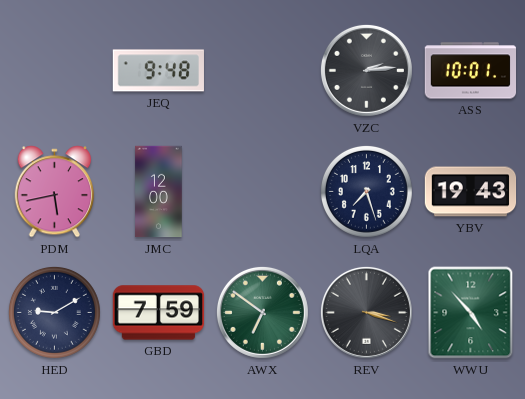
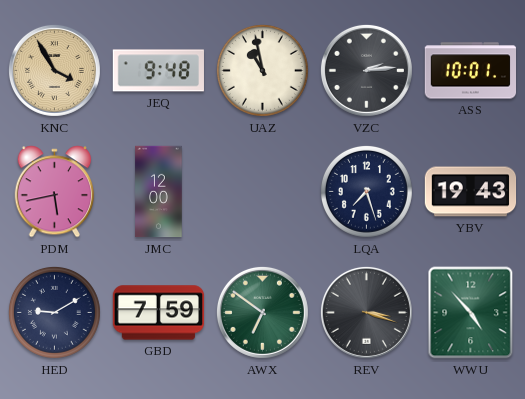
KNC: none -> 3:55 (54, 70)
UAZ: none -> 10:58 (262, 70)
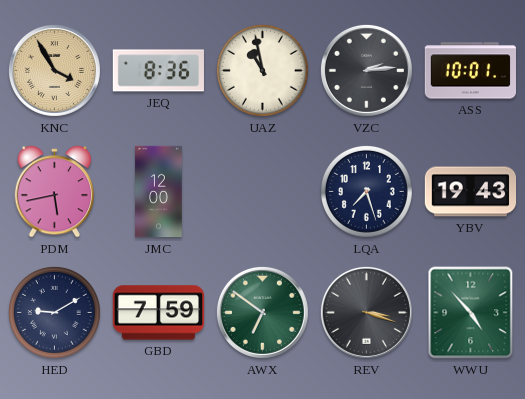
JEQ: 9:48 -> 8:36 (158, 71)
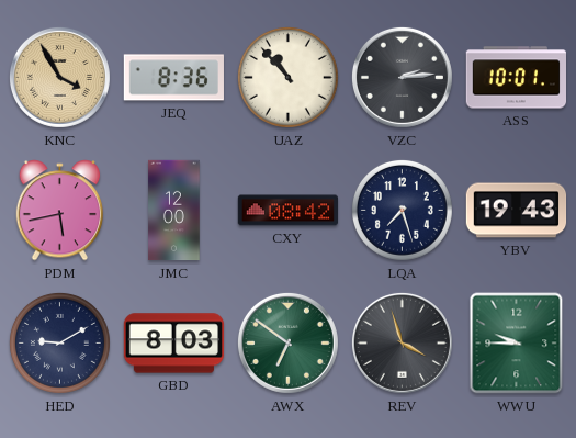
UAZ: 10:58 -> 10:53 (287, 77)
CXY: none -> 08:42 (289, 211)
GBD: 7:59 -> 8:03 (174, 344)
REV: 3:18 -> 3:57 (402, 342)
WWU: 4:53 -> 9:45 (517, 344)
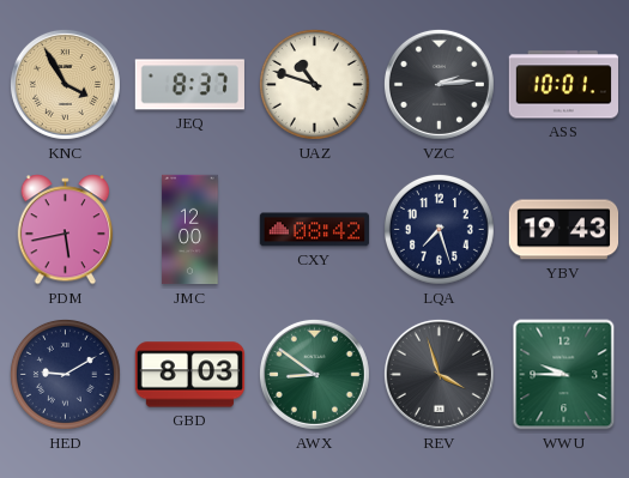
JEQ: 8:36 -> 8:37 (189, 85)
UAZ: 10:53 -> 10:48 (314, 84)
AWX: 6:51 -> 8:51 (314, 374)
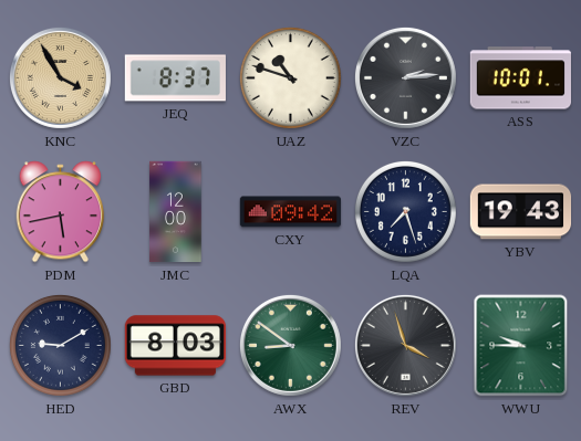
CXY: 08:42 -> 09:42 (291, 212)
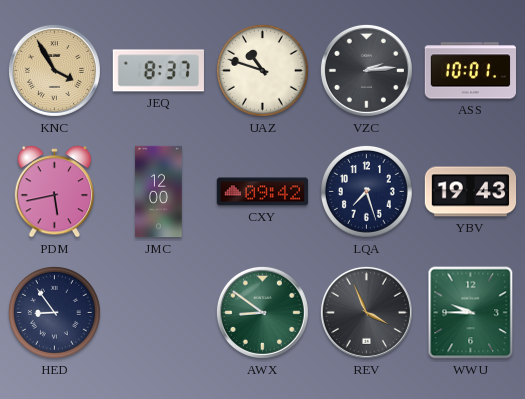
HED: 9:10 -> 8:54 (54, 312)
GBD: 8:03 -> none (176, 346)
REV: 3:57 -> 3:56 (366, 312)
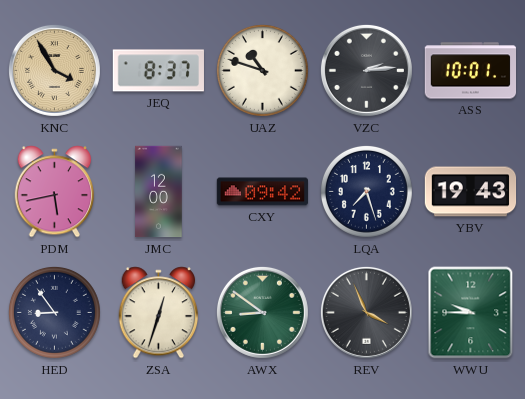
ZSA: none -> 12:33 (159, 313)
